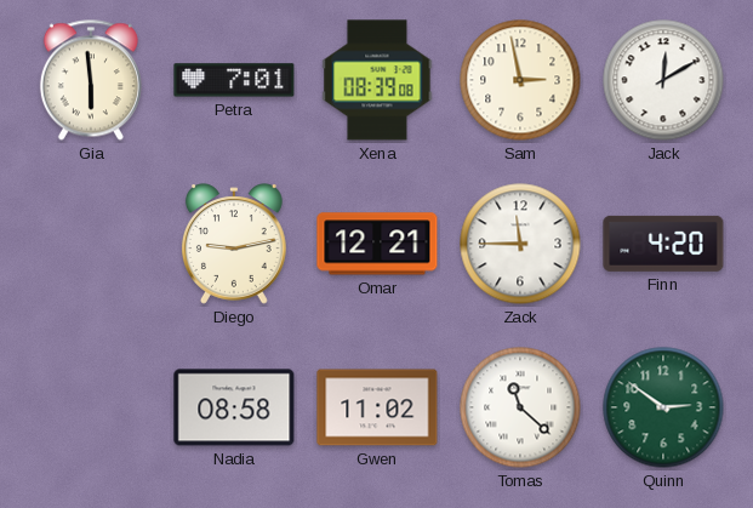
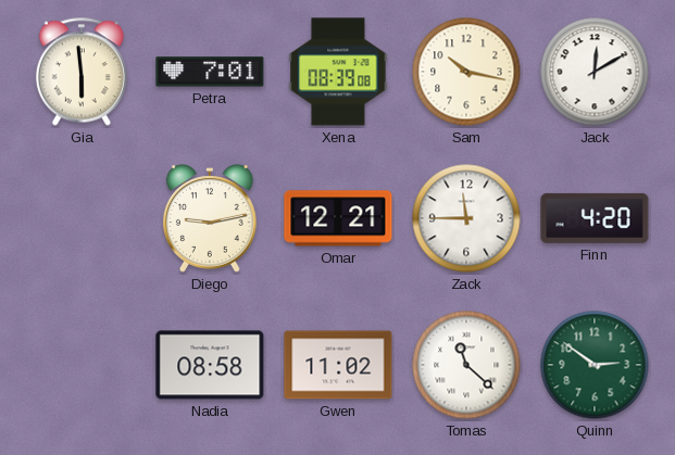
Sam: 2:58 -> 10:17 (466, 72)
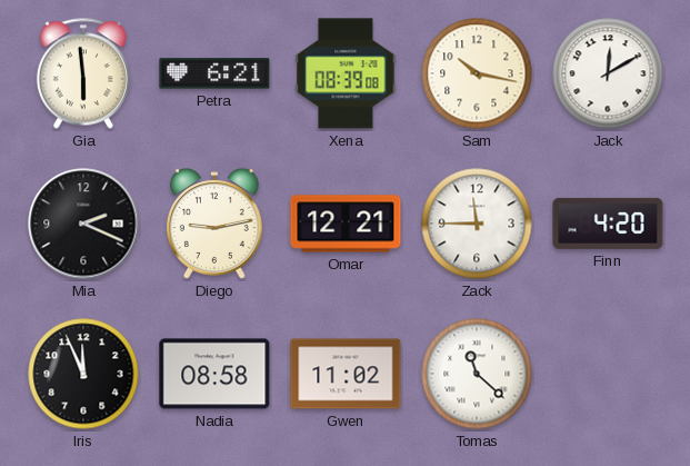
Petra: 7:01 -> 6:21 (214, 73)
Mia: none -> 2:19 (83, 224)
Iris: none -> 11:56 (83, 374)
Quinn: 2:51 -> none (595, 365)
